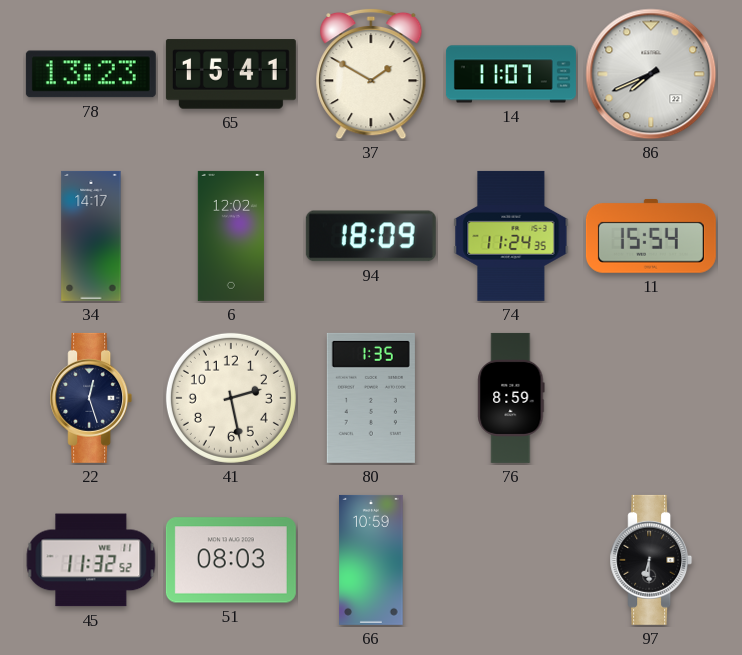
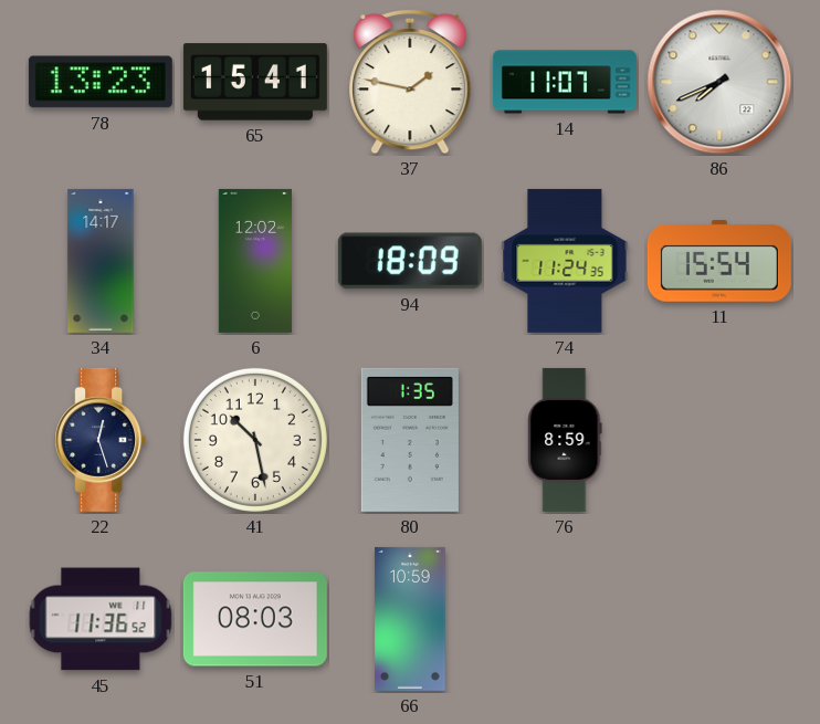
37: 1:50 -> 1:47 (410, 82)
41: 2:28 -> 10:28 (255, 440)
45: 11:32 -> 11:36 (101, 619)
97: 6:30 -> none (651, 560)
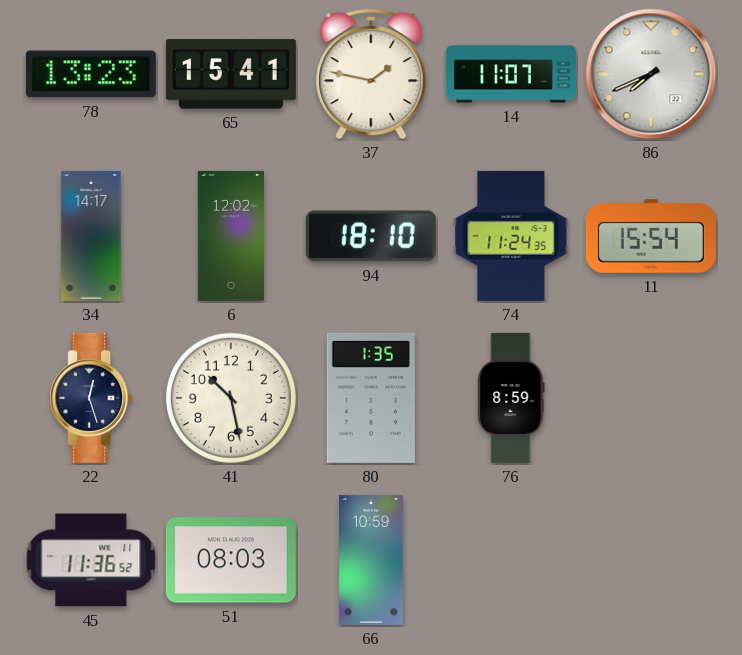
94: 18:09 -> 18:10 (371, 236)
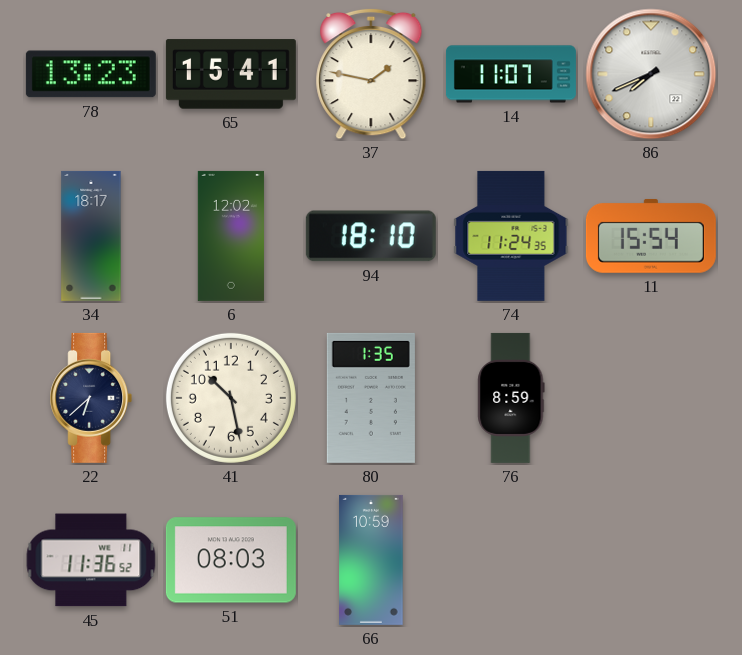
34: 14:17 -> 18:17 (91, 236)
22: 12:27 -> 6:38 (91, 398)
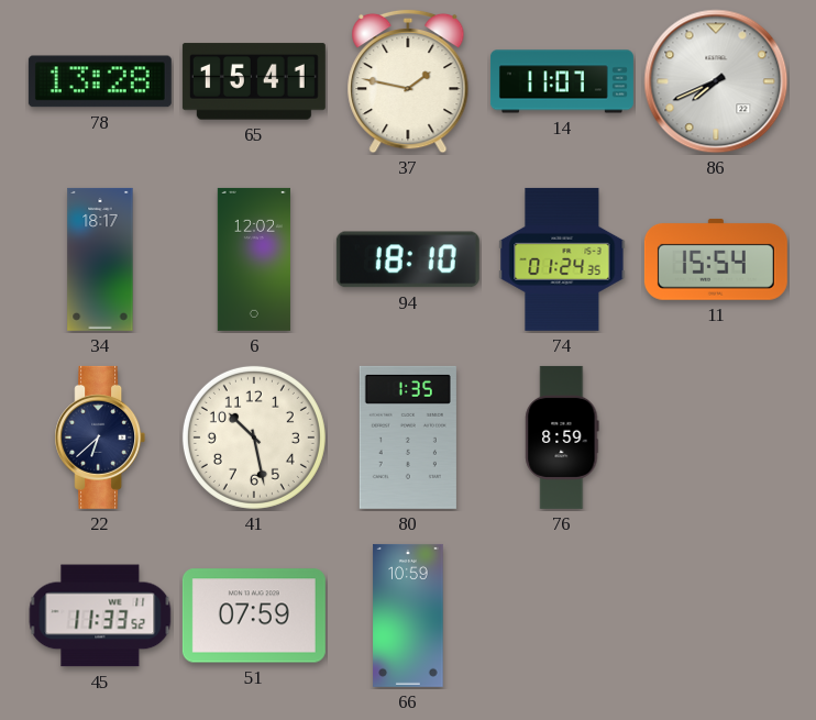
78: 13:23 -> 13:28 (100, 81)
74: 11:24 -> 01:24 (562, 259)
45: 11:36 -> 11:33 (100, 616)
51: 08:03 -> 07:59 (254, 616)
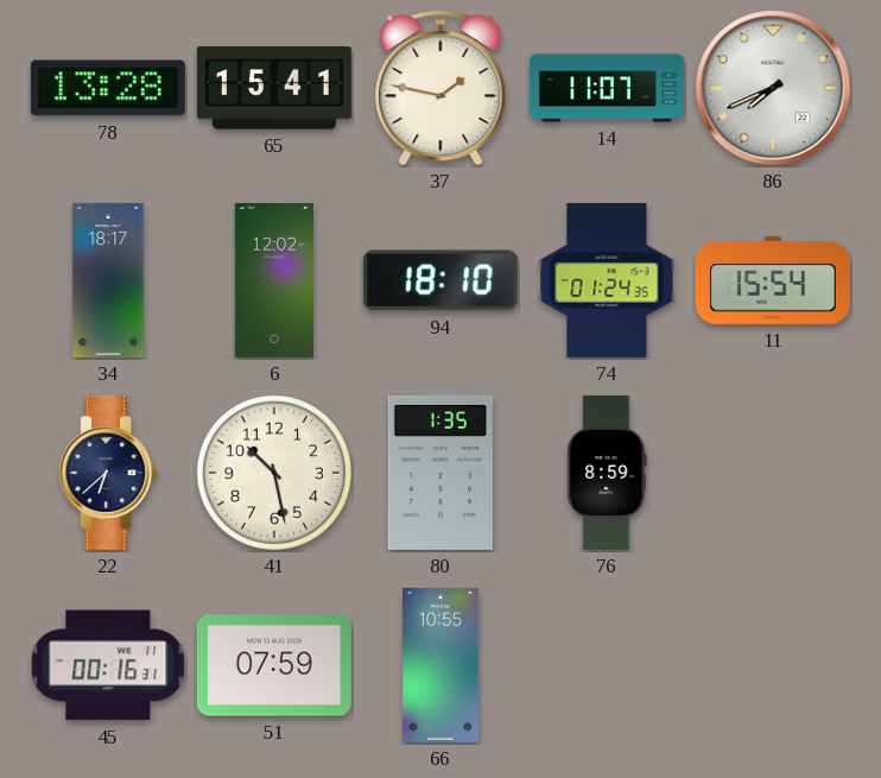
45: 11:33 -> 00:16 (108, 665)
66: 10:59 -> 10:55 (441, 665)
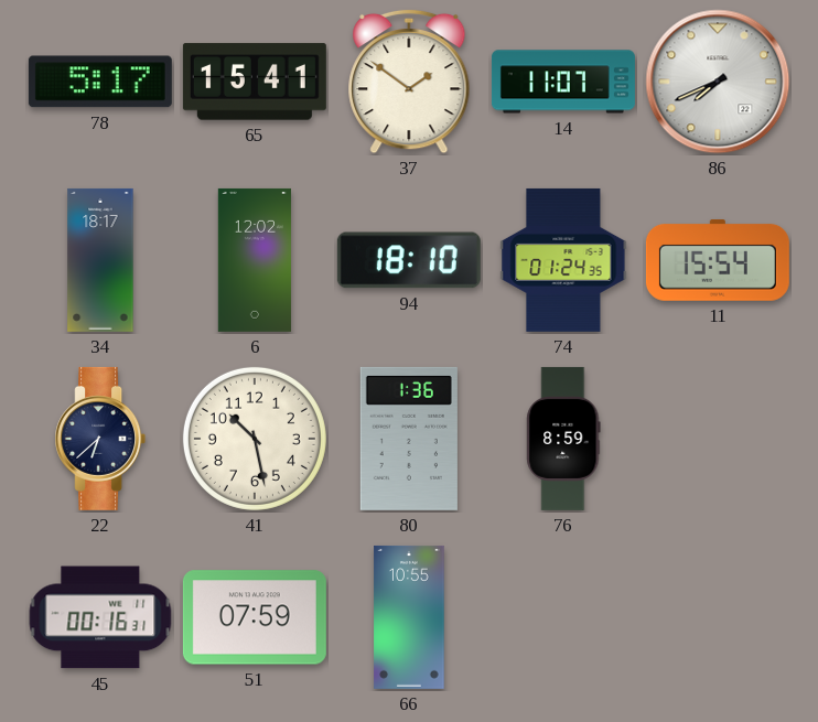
78: 13:28 -> 5:17 (100, 82)
37: 1:47 -> 1:51 (409, 82)
80: 1:35 -> 1:36 (409, 439)
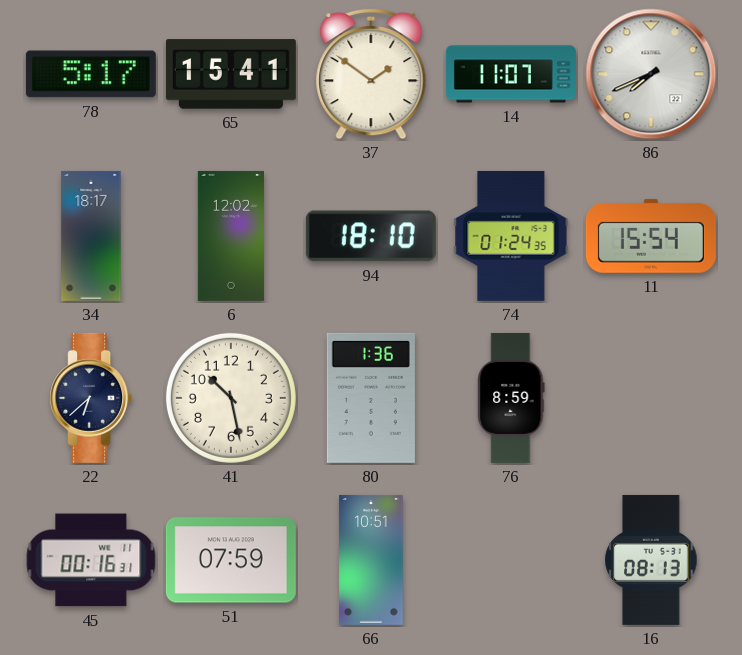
66: 10:55 -> 10:51 (371, 560)
16: none -> 08:13 (651, 560)
